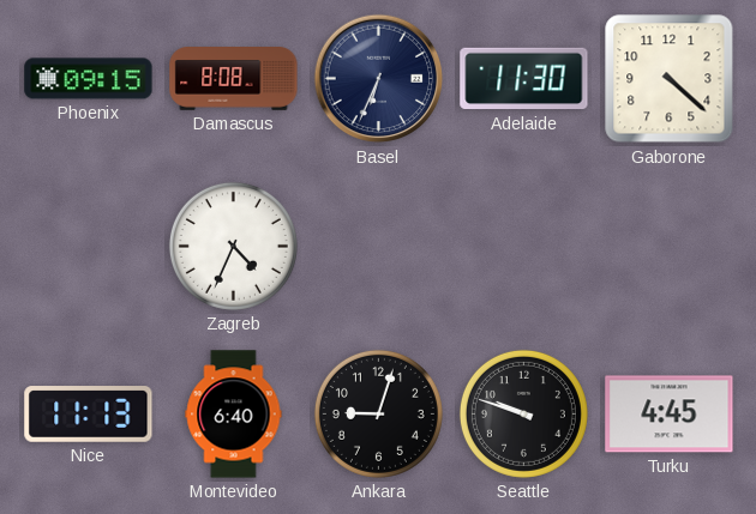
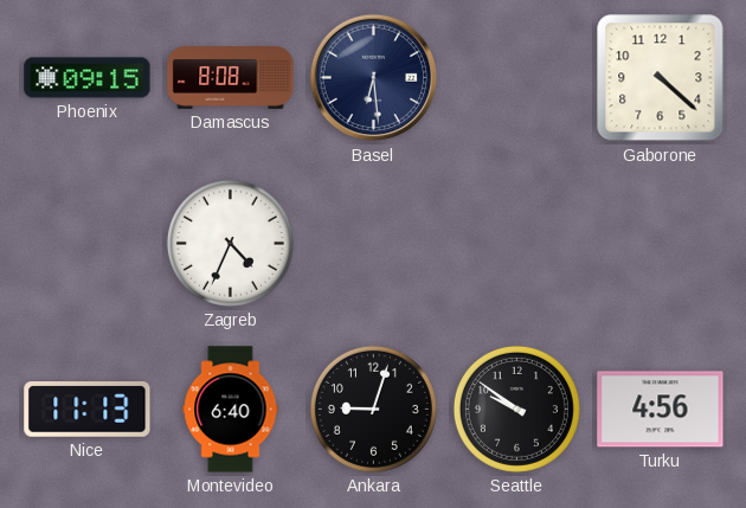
Basel: 6:34 -> 6:29 (374, 78)
Adelaide: 11:30 -> none (524, 79)
Seattle: 9:48 -> 9:51 (516, 409)
Turku: 4:45 -> 4:56 (661, 410)
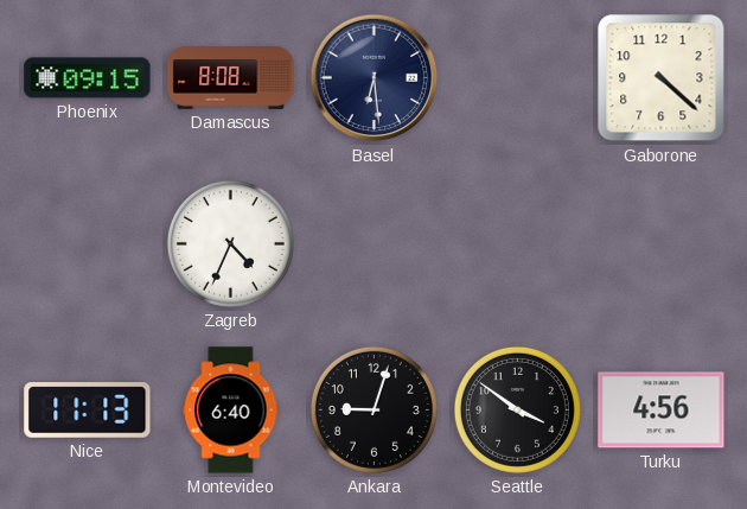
Seattle: 9:51 -> 3:51 (517, 409)
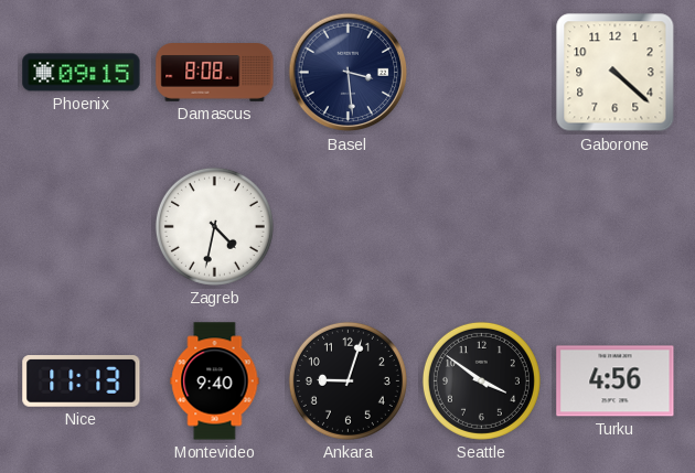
Basel: 6:29 -> 3:29 (349, 73)
Zagreb: 4:34 -> 4:32 (214, 226)
Montevideo: 6:40 -> 9:40 (215, 381)
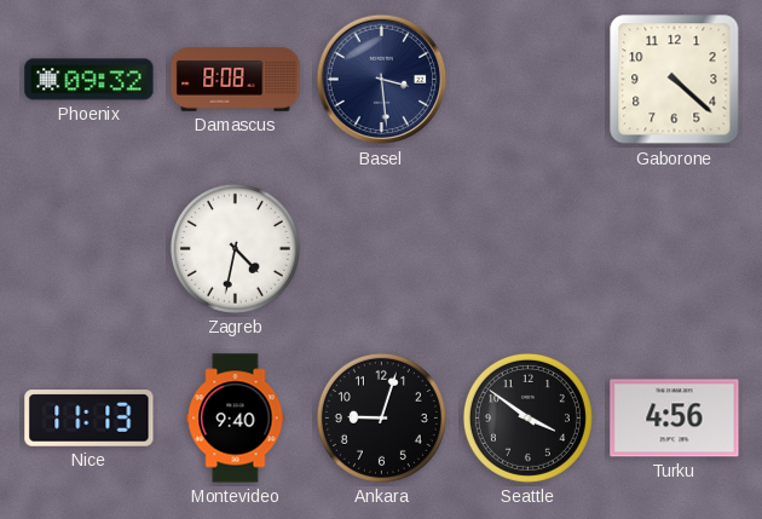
Phoenix: 09:15 -> 09:32 (90, 80)
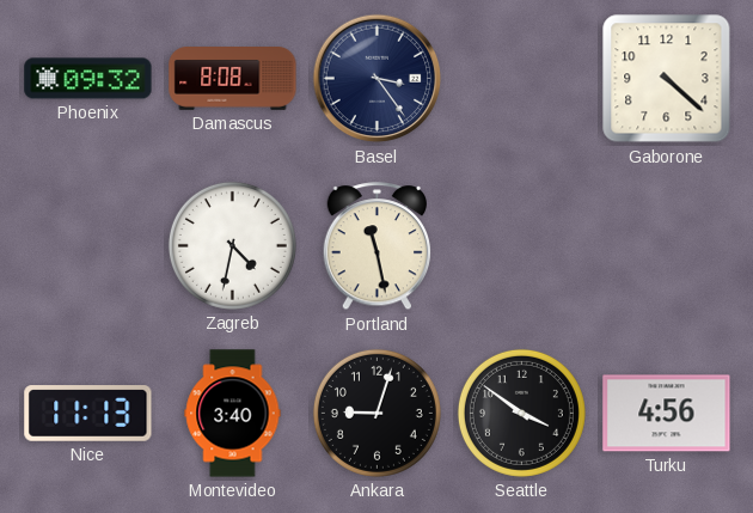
Basel: 3:29 -> 3:24 (378, 79)
Portland: none -> 11:28 (376, 246)
Montevideo: 9:40 -> 3:40 (233, 414)
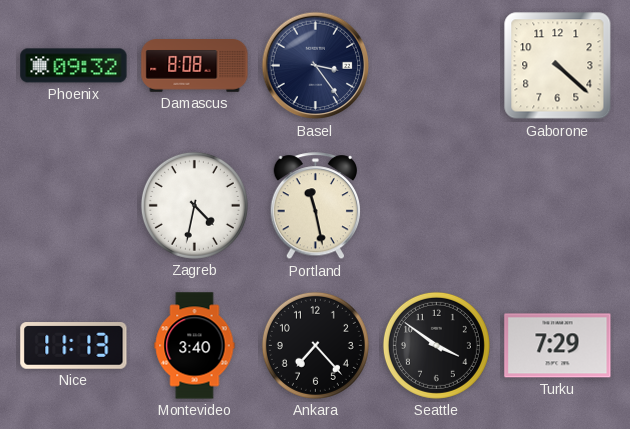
Ankara: 9:03 -> 7:23 (315, 345)
Turku: 4:56 -> 7:29 (558, 346)
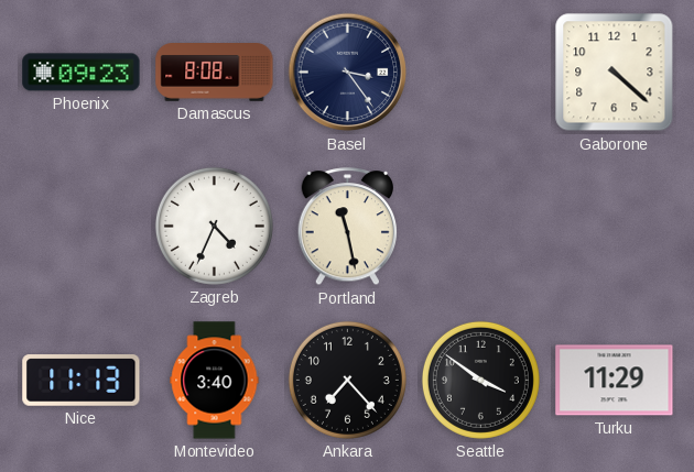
Phoenix: 09:32 -> 09:23 (82, 73)
Zagreb: 4:32 -> 4:34 (214, 226)
Turku: 7:29 -> 11:29 (615, 381)
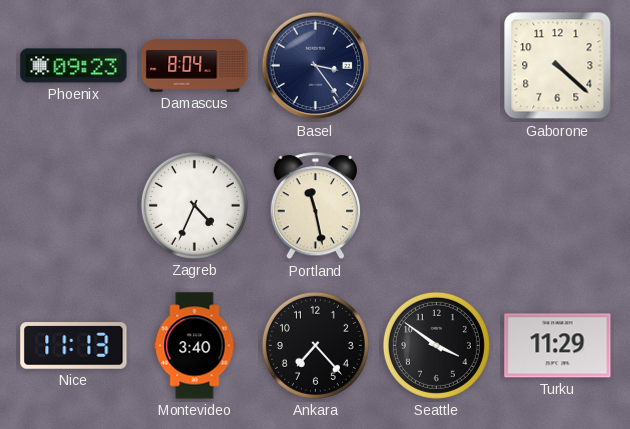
Damascus: 8:08 -> 8:04 (195, 66)
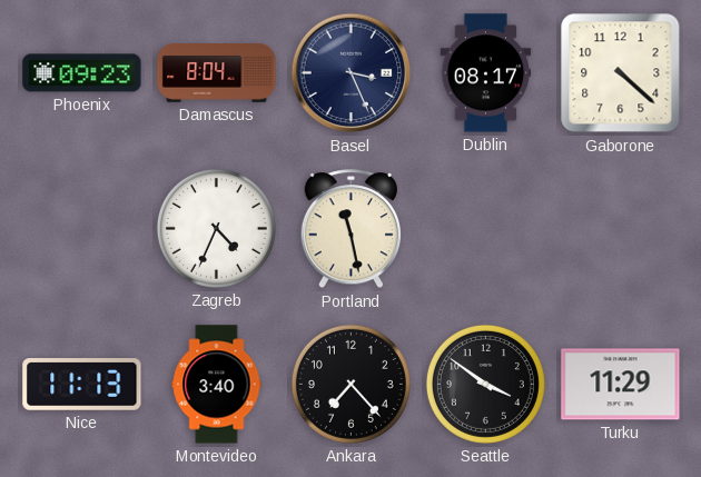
Basel: 3:24 -> 3:26 (352, 73)
Dublin: none -> 08:17 (486, 73)
